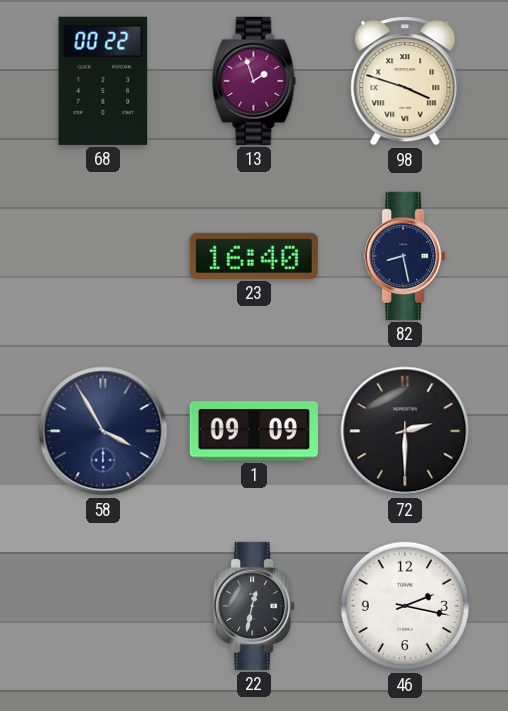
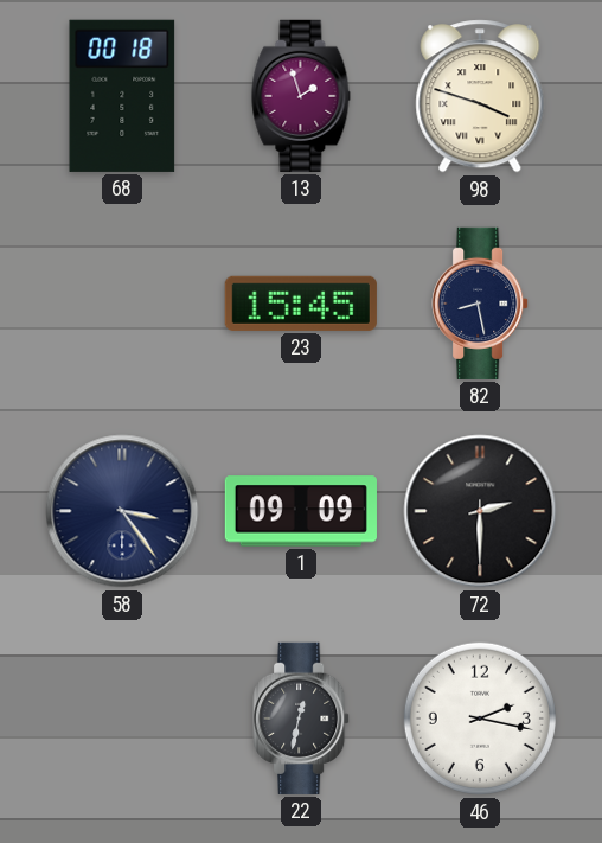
68: 00:22 -> 00:18 (122, 96)
23: 16:40 -> 15:45 (301, 304)
58: 3:55 -> 3:24 (122, 511)
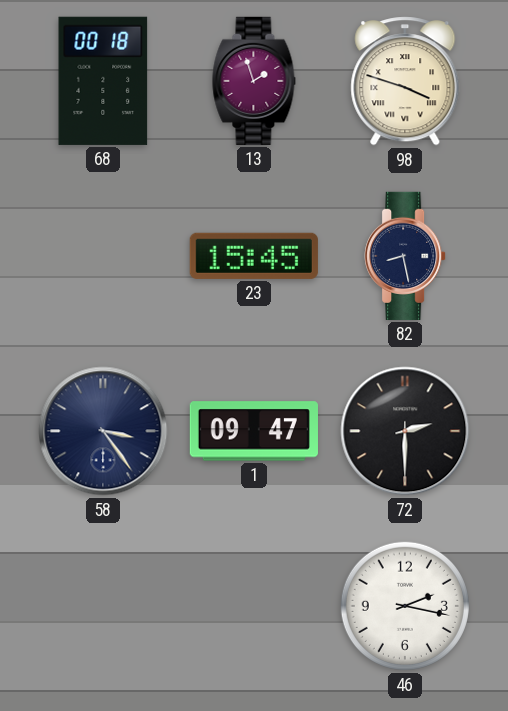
1: 09:09 -> 09:47 (254, 431)
22: 12:32 -> none (301, 719)
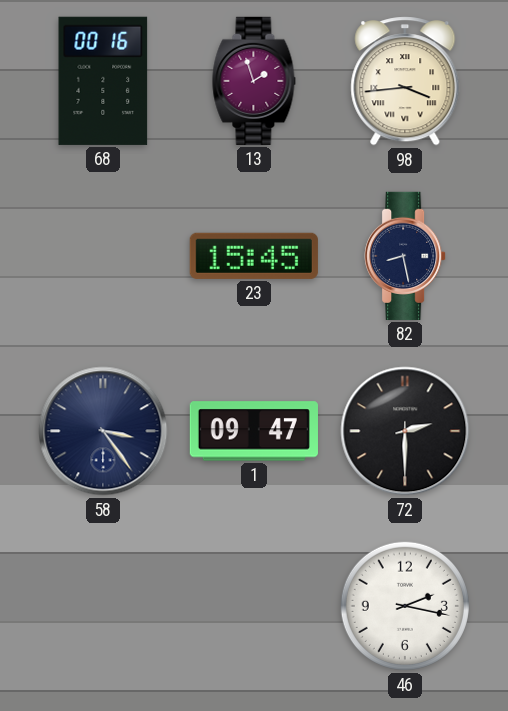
68: 00:18 -> 00:16 (103, 81)
98: 3:48 -> 3:44 (405, 81)
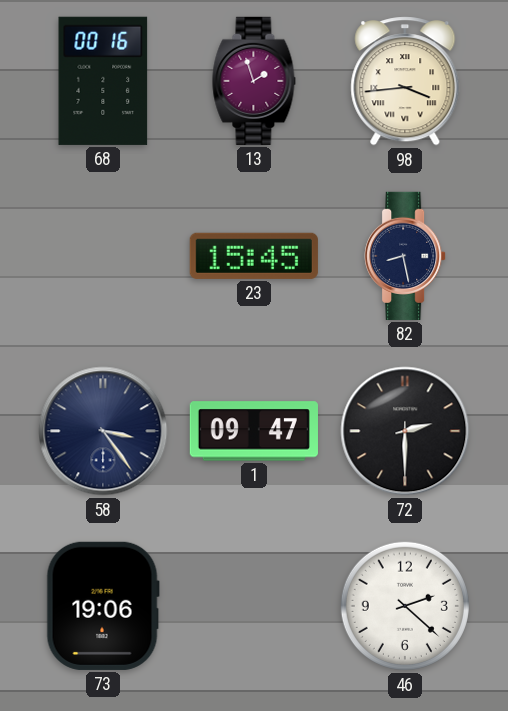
73: none -> 19:06 (103, 606)
46: 2:17 -> 2:22 (405, 606)
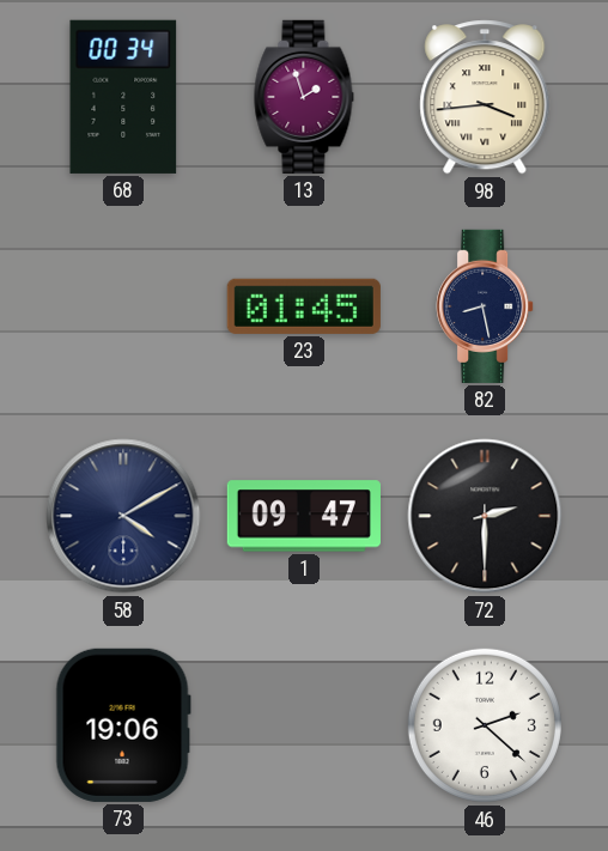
68: 00:16 -> 00:34 (123, 97)
23: 15:45 -> 01:45 (304, 306)
58: 3:24 -> 4:10 (123, 516)
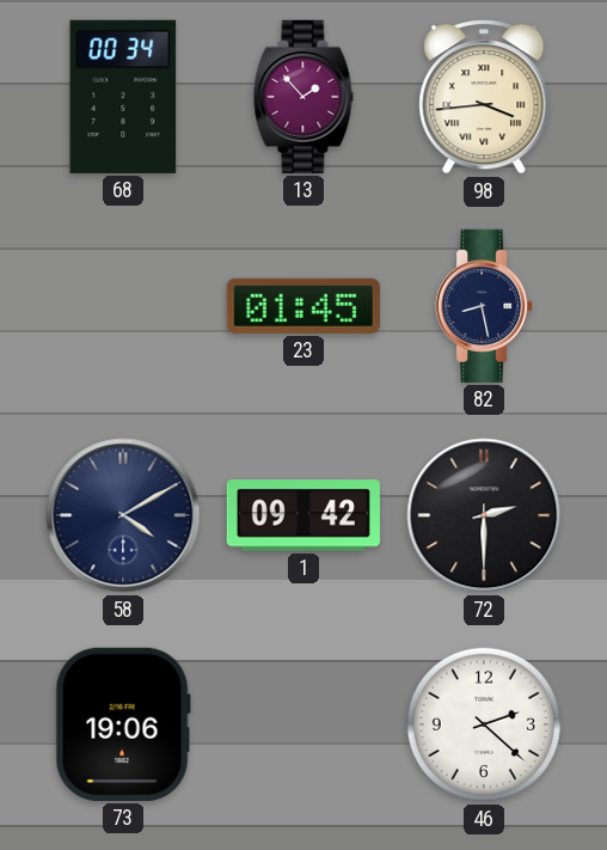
13: 1:57 -> 1:53 (303, 97)
1: 09:47 -> 09:42 (303, 515)
